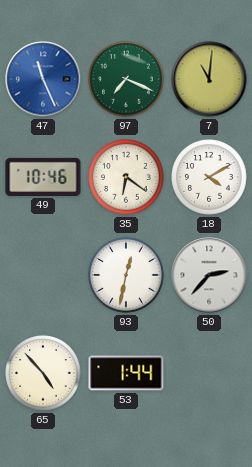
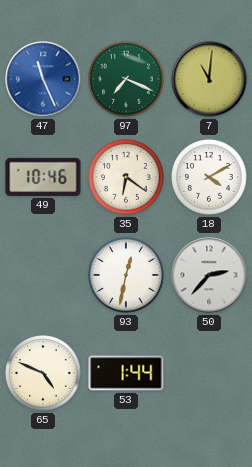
65: 4:53 -> 4:49 (43, 373)
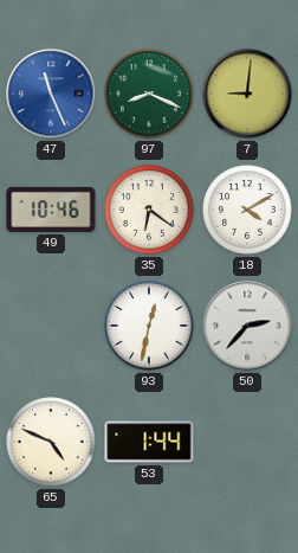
97: 7:19 -> 8:19 (149, 94)
7: 11:01 -> 9:01 (247, 94)
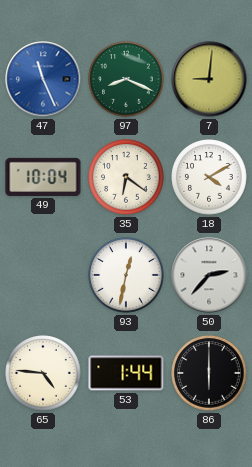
49: 10:46 -> 10:04 (43, 177)
65: 4:49 -> 4:46 (43, 373)
86: none -> 6:00 (209, 373)
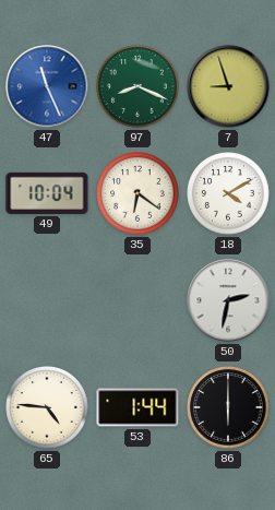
7: 9:01 -> 8:57 (228, 86)
93: 12:32 -> none (126, 275)
50: 2:37 -> 2:32 (228, 300)
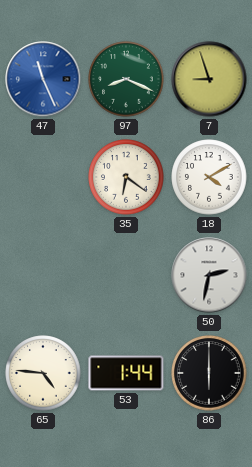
49: 10:04 -> none (47, 193)
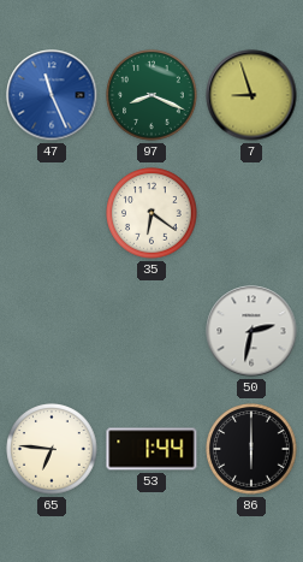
18: 4:10 -> none (209, 177)
65: 4:46 -> 6:46 (52, 449)
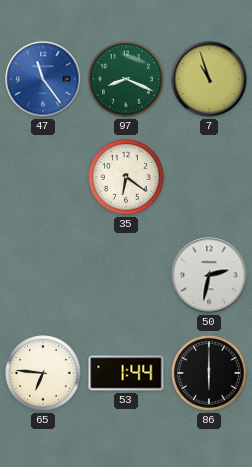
47: 11:26 -> 11:24 (43, 79)
7: 8:57 -> 10:57 (209, 79)
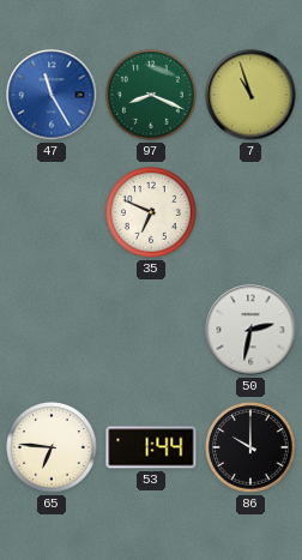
47: 11:24 -> 11:25 (52, 95)
35: 6:21 -> 6:49 (151, 212)
86: 6:00 -> 10:00 (250, 447)
